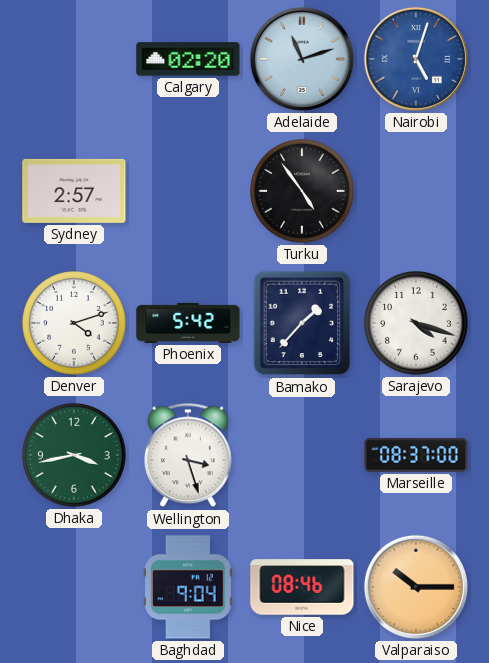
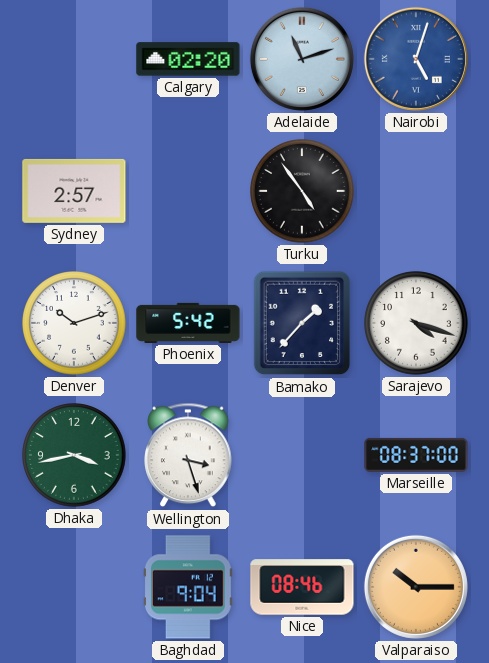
Denver: 4:12 -> 10:12 (74, 323)
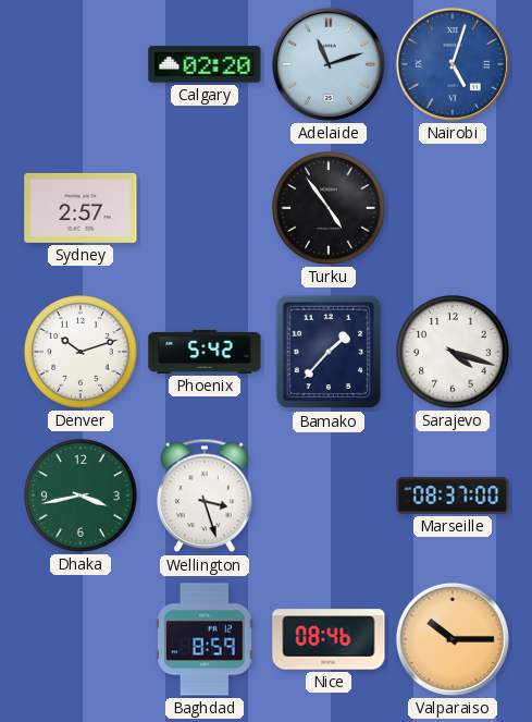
Baghdad: 9:04 -> 8:59 (205, 639)
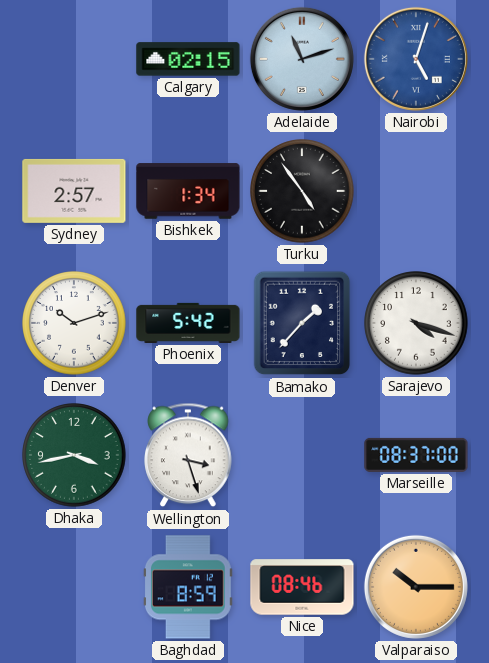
Calgary: 02:20 -> 02:15 (188, 59)
Bishkek: none -> 1:34 (188, 191)
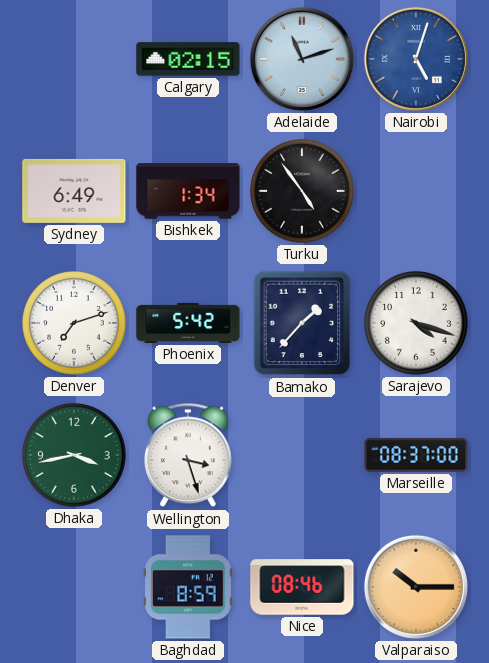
Sydney: 2:57 -> 6:49 (74, 191)
Denver: 10:12 -> 7:12 (74, 323)
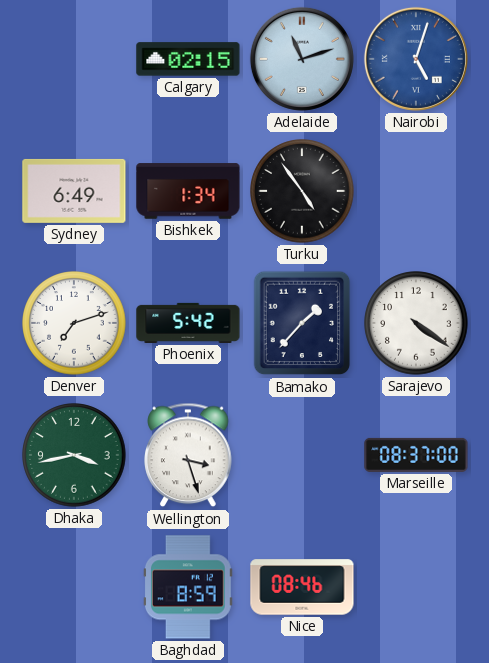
Sarajevo: 4:18 -> 4:21 (416, 323)
Valparaiso: 10:15 -> none (416, 587)
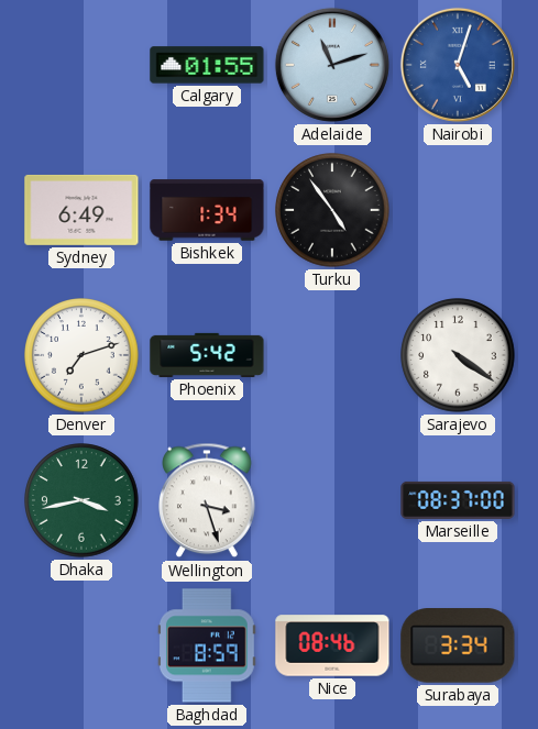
Calgary: 02:15 -> 01:55 (207, 65)
Bamako: 1:37 -> none (302, 323)
Surabaya: none -> 3:34 (458, 645)
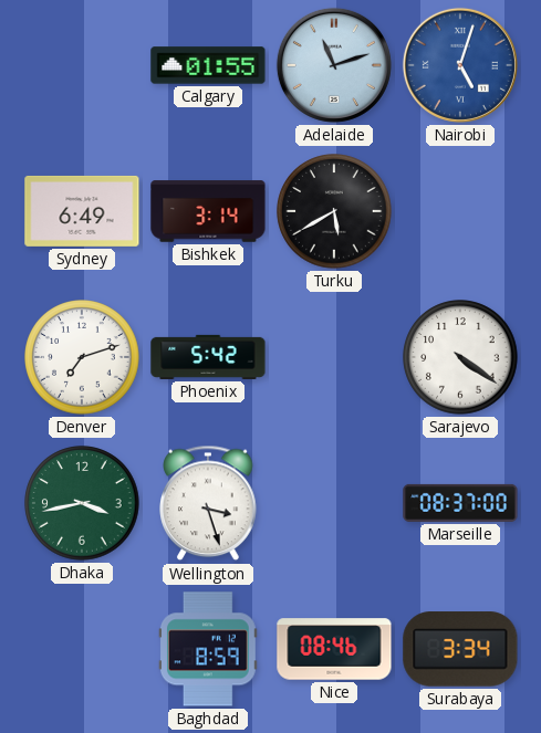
Bishkek: 1:34 -> 3:14 (208, 211)
Turku: 4:54 -> 5:40 (334, 211)
